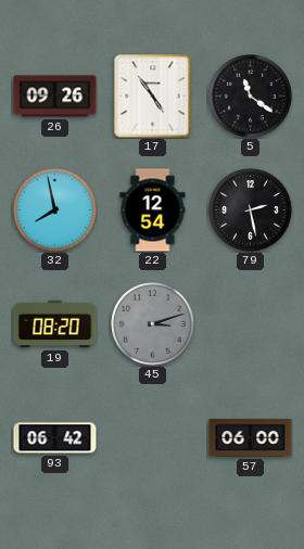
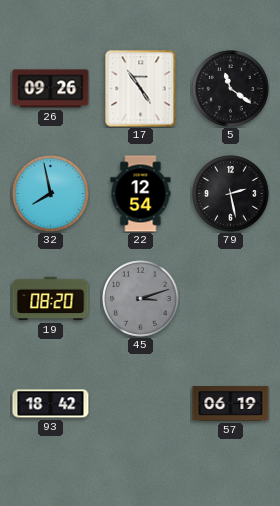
93: 06:42 -> 18:42 (51, 404)
57: 06:00 -> 06:19 (231, 404)
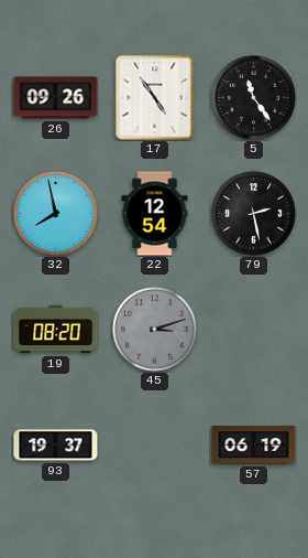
5: 11:21 -> 11:24 (254, 98)
93: 18:42 -> 19:37 (56, 446)
